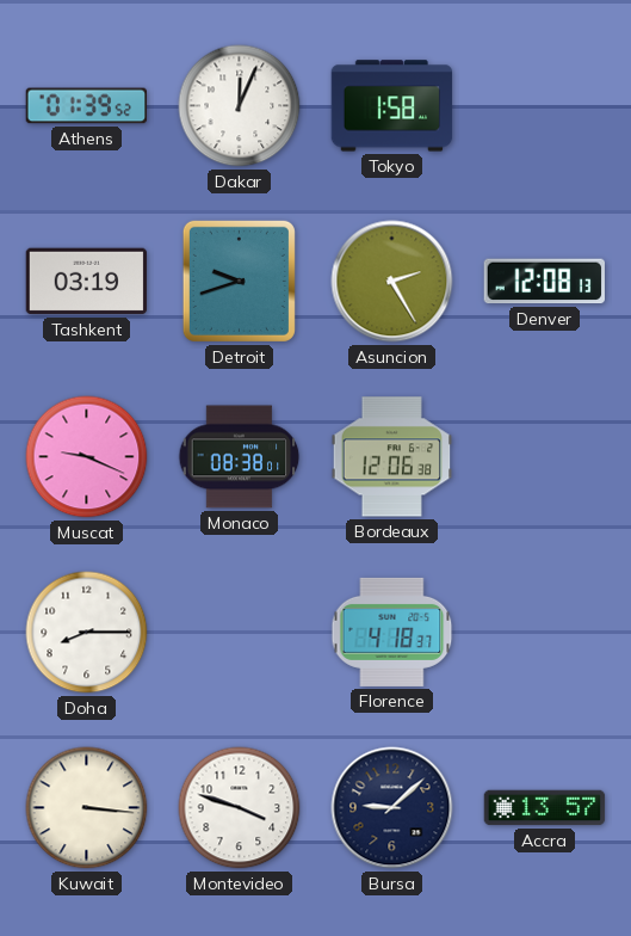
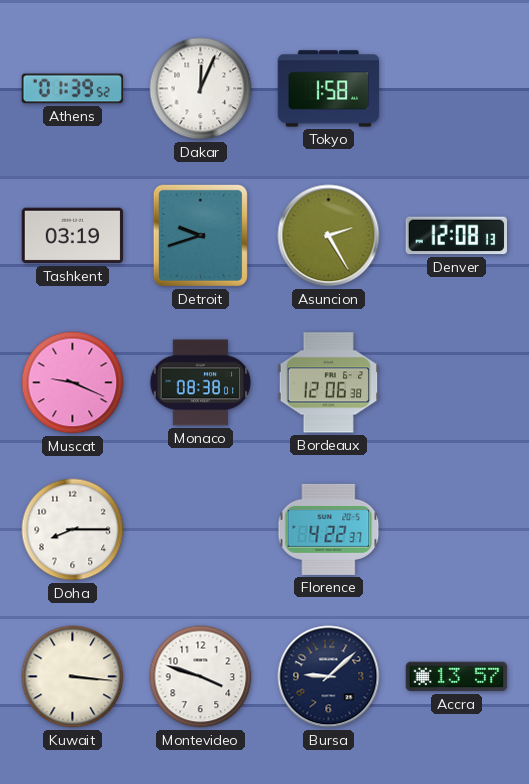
Florence: 4:18 -> 4:22 (329, 529)
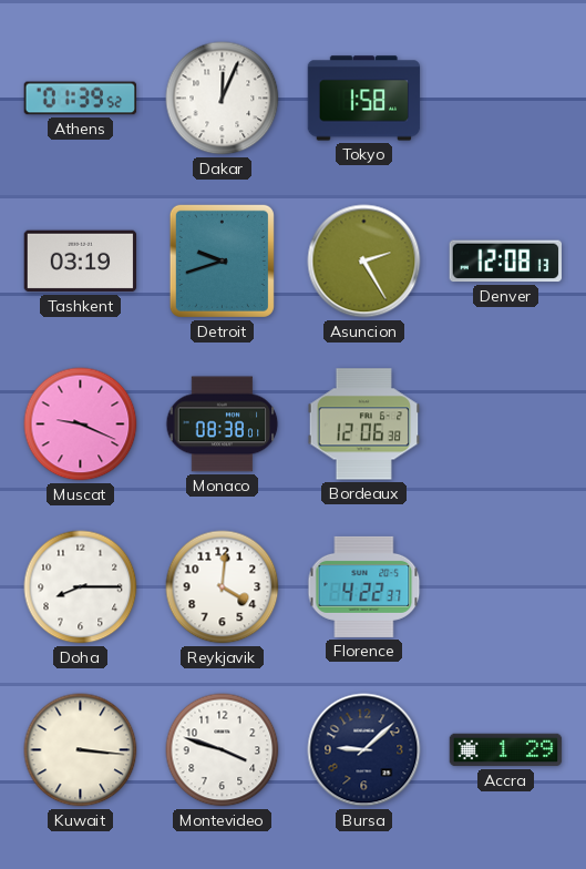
Reykjavik: none -> 4:01 (223, 587)
Accra: 13:57 -> 1:29 (506, 750)
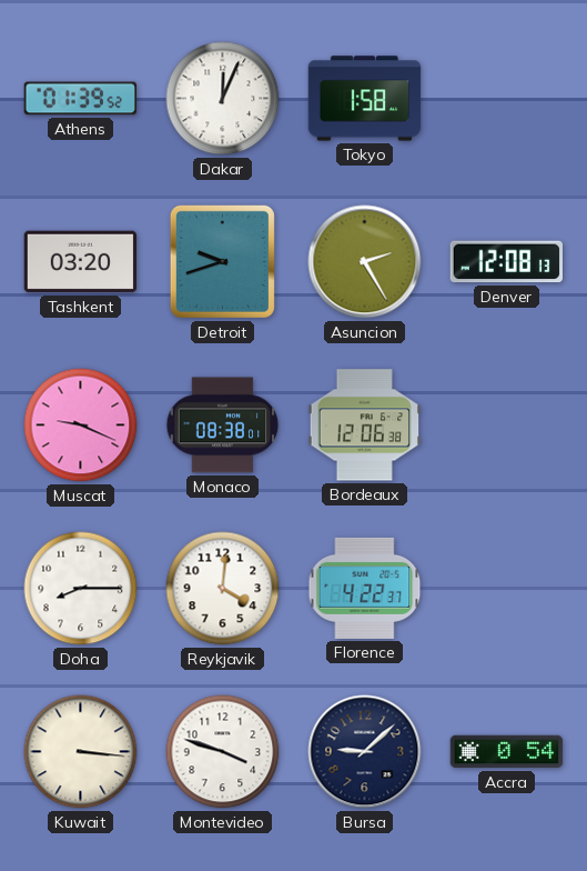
Tashkent: 03:19 -> 03:20 (81, 262)
Accra: 1:29 -> 0:54 (507, 752)
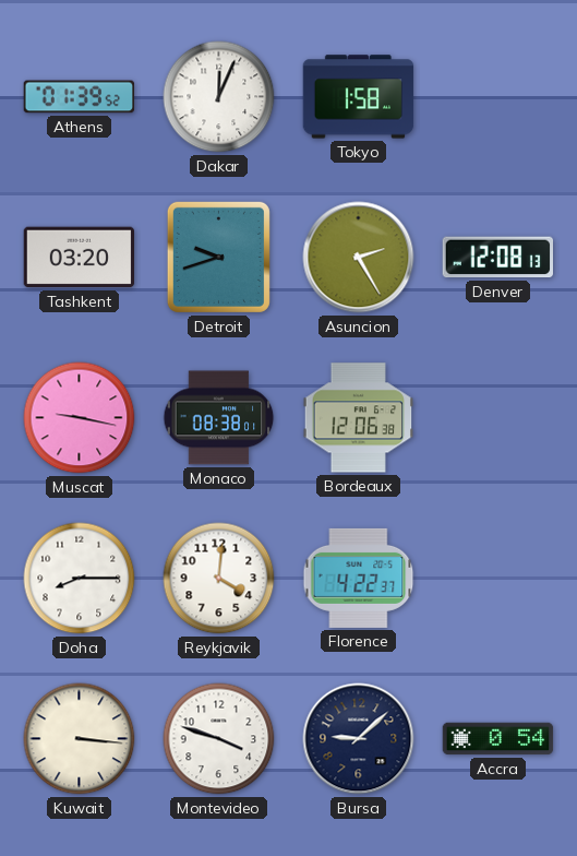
Muscat: 9:19 -> 9:17 (80, 418)
